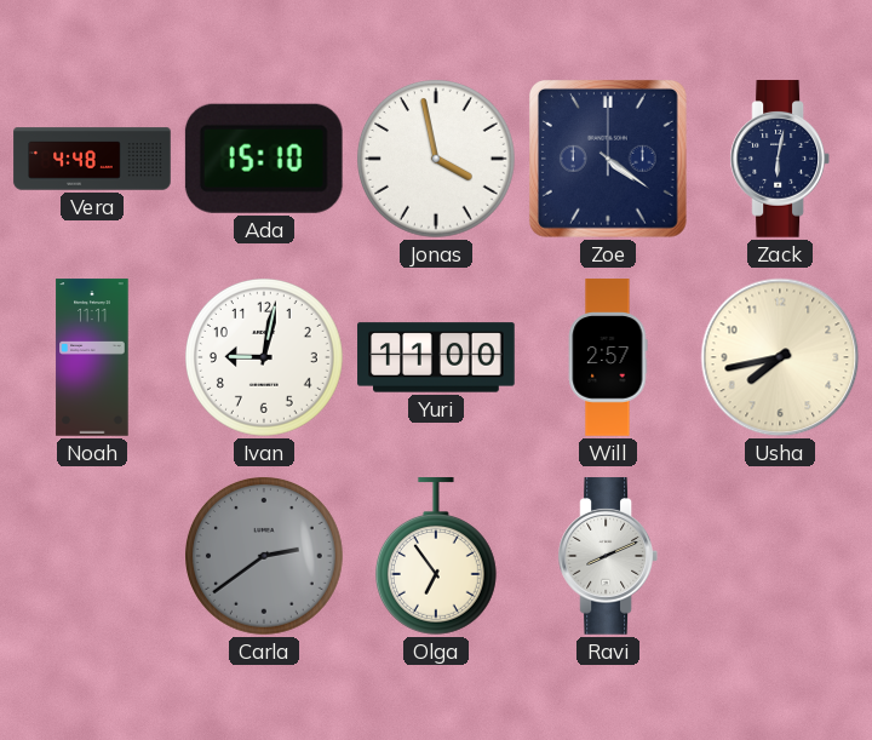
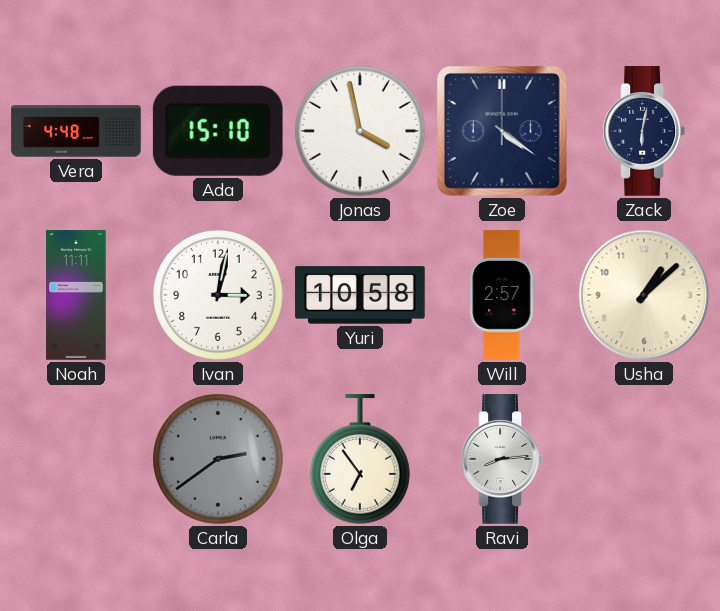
Ivan: 9:02 -> 3:02 (219, 296)
Yuri: 11:00 -> 10:58 (360, 295)
Usha: 7:43 -> 1:08 (644, 295)
Ravi: 8:11 -> 8:14 (501, 459)
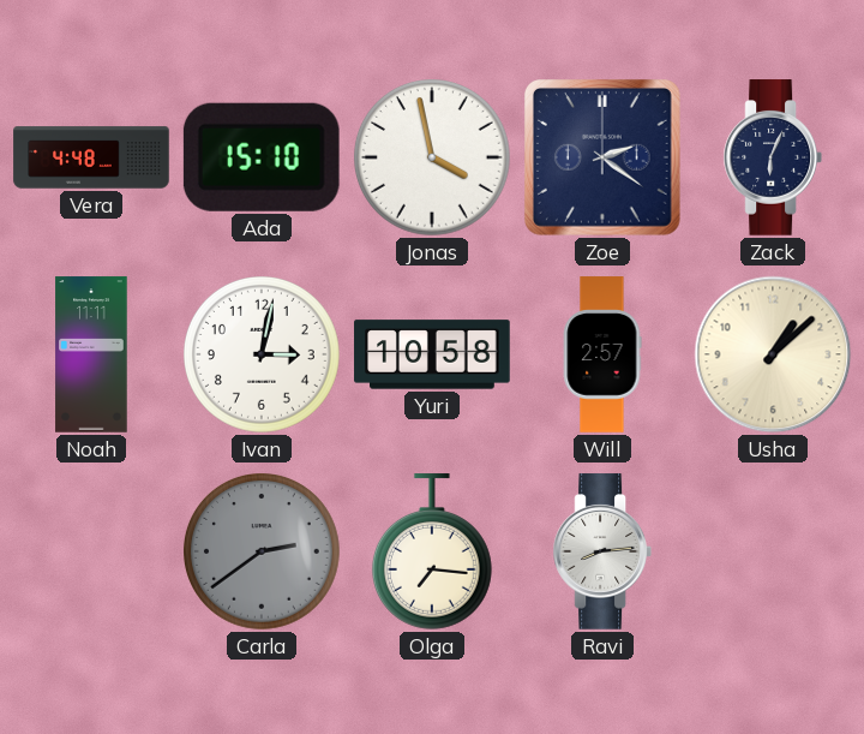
Zoe: 4:21 -> 2:21 (602, 157)
Zack: 6:02 -> 6:04 (772, 157)
Olga: 6:54 -> 7:16 (432, 551)
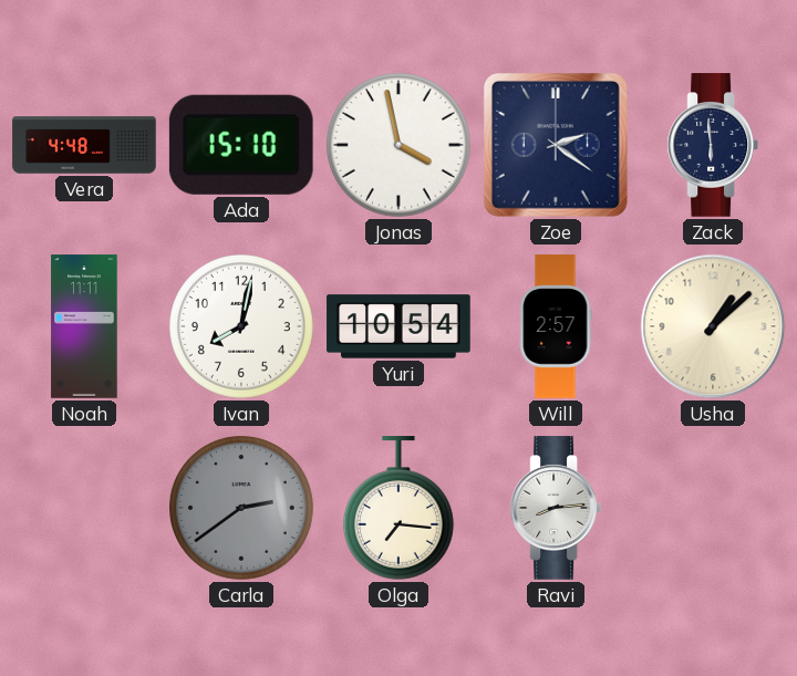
Zack: 6:04 -> 5:59 (712, 145)
Ivan: 3:02 -> 8:02 (242, 327)
Yuri: 10:58 -> 10:54 (398, 326)
